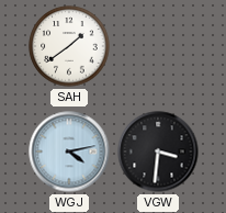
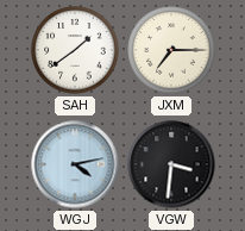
JXM: none -> 7:15 (171, 50)
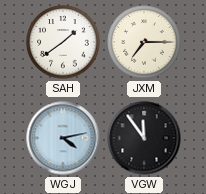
VGW: 3:31 -> 11:54 (144, 138)
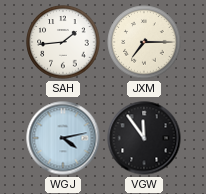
SAH: 1:39 -> 1:44 (63, 42)
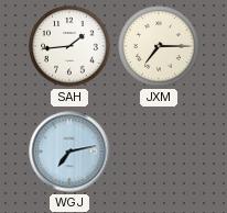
WGJ: 4:13 -> 7:13 (69, 152)
VGW: 11:54 -> none (144, 138)
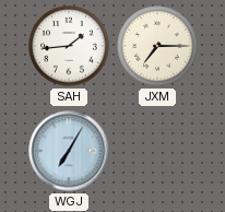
WGJ: 7:13 -> 7:05 (69, 151)
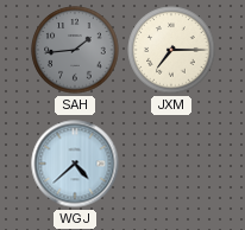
SAH dial: white -> grey (75, 50)
WGJ: 7:05 -> 4:38 (75, 164)
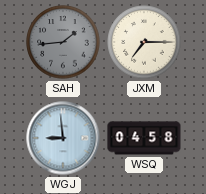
WGJ: 4:38 -> 8:59 (63, 138)
WSQ: none -> 04:58 (144, 138)
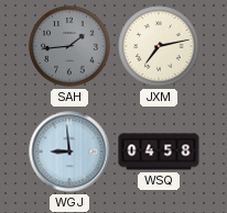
JXM: 7:15 -> 7:13 (159, 46)
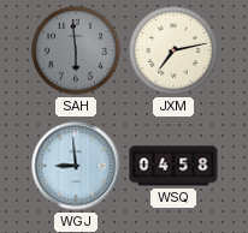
SAH: 1:44 -> 5:59 (76, 50)
